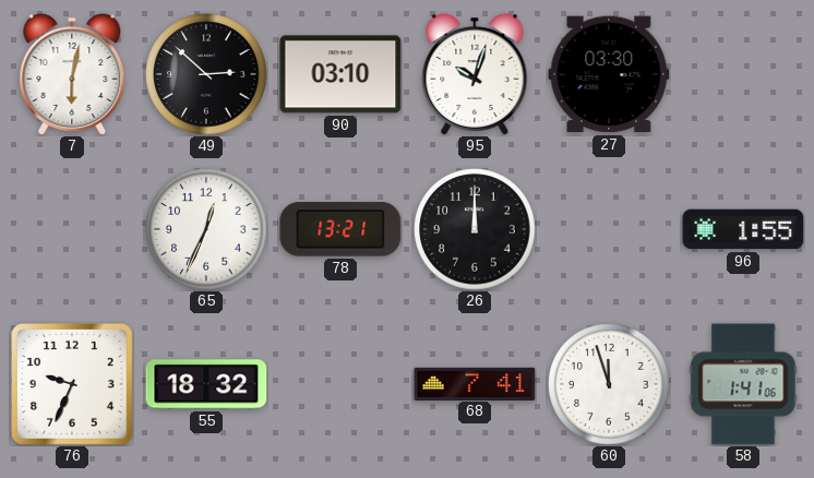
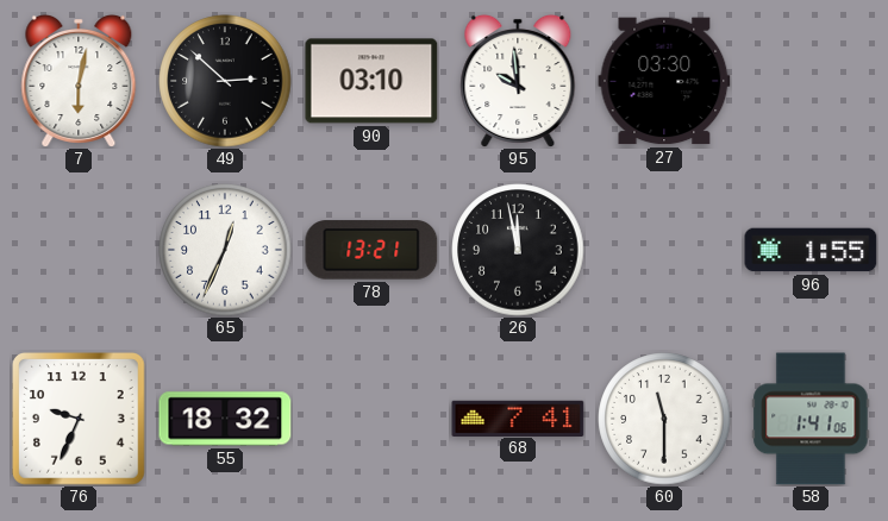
95: 10:03 -> 9:59 (518, 81)
26: 12:00 -> 11:58 (518, 250)
60: 11:57 -> 11:30 (664, 419)
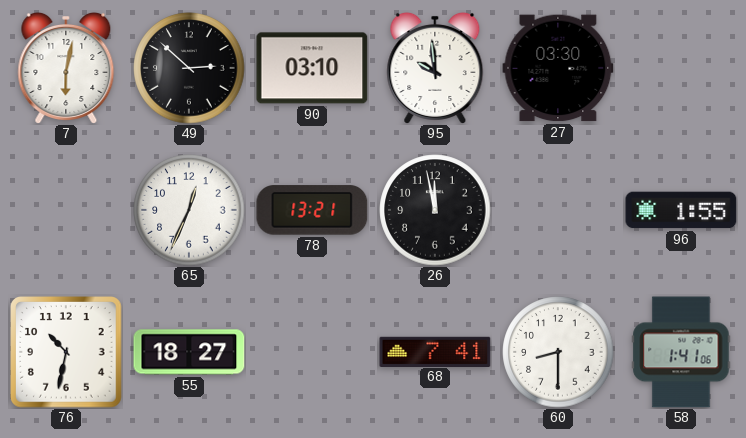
76: 9:34 -> 10:32 (67, 353)
55: 18:32 -> 18:27 (189, 352)
60: 11:30 -> 8:30 (558, 352)
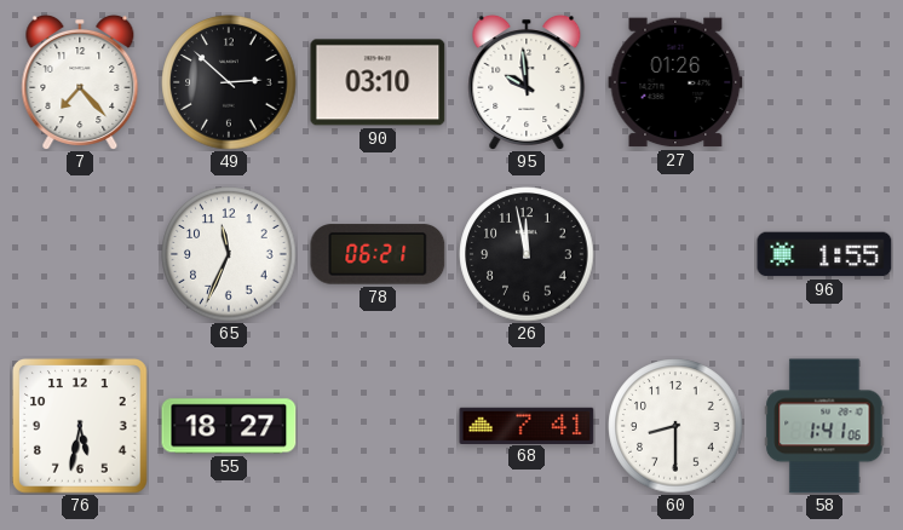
7: 6:02 -> 7:23 (80, 82)
27: 03:30 -> 01:26 (675, 82)
65: 12:34 -> 11:34 (229, 254)
78: 13:21 -> 06:21 (378, 254)
76: 10:32 -> 5:32 (81, 427)
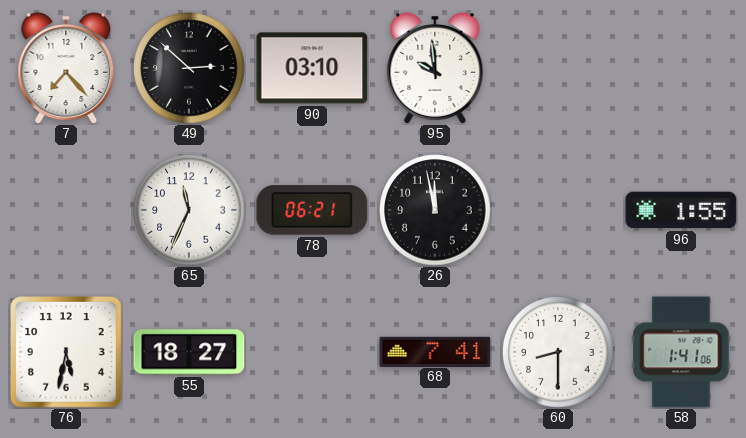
27: 01:26 -> none (675, 82)
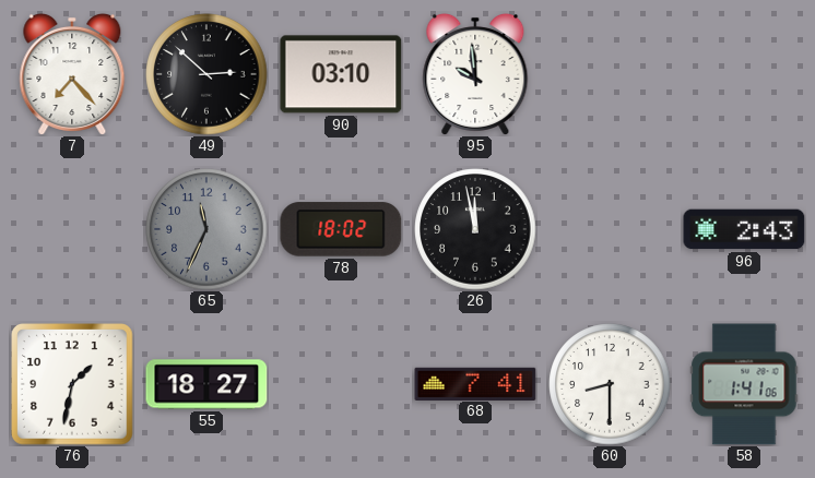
65 dial: white -> grey (206, 229)
78: 06:21 -> 18:02 (341, 229)
96: 1:55 -> 2:43 (744, 229)
76: 5:32 -> 1:32 (73, 385)
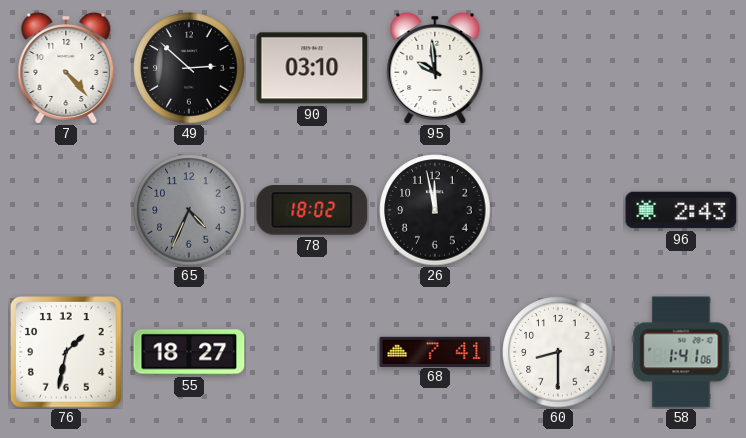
7: 7:23 -> 4:23 (66, 68)
65: 11:34 -> 4:34 (189, 210)
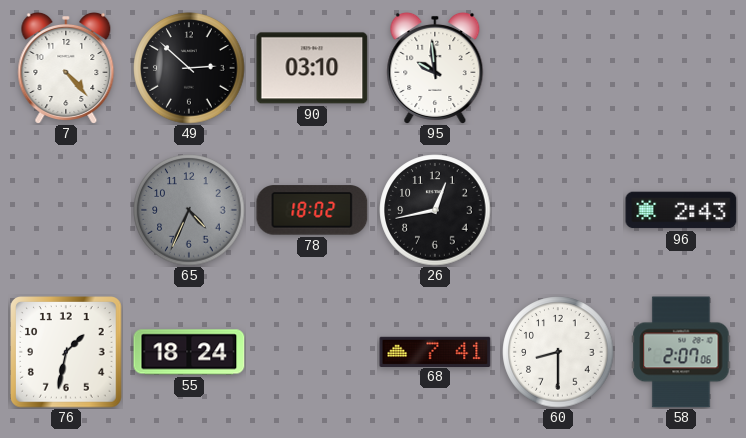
26: 11:58 -> 12:43 (435, 210)
55: 18:27 -> 18:24 (189, 352)
58: 1:41 -> 2:07 (681, 352)
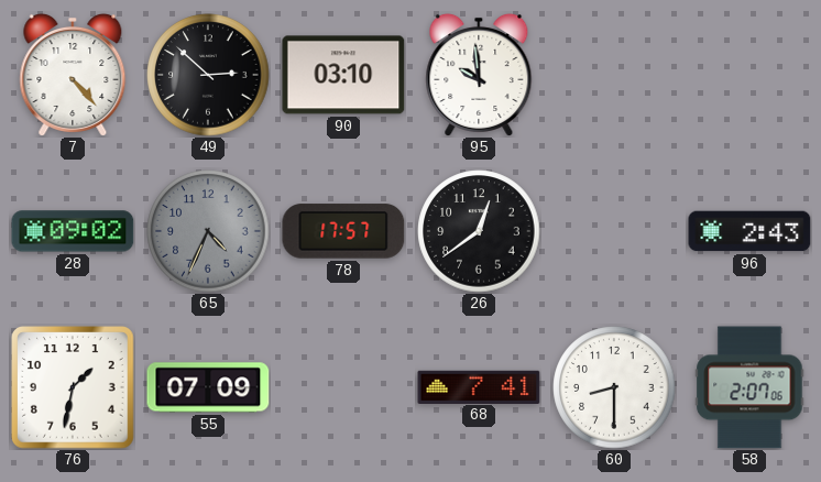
28: none -> 09:02 (73, 231)
78: 18:02 -> 17:57 (343, 231)
26: 12:43 -> 12:39 (479, 231)
55: 18:24 -> 07:09 (208, 387)
